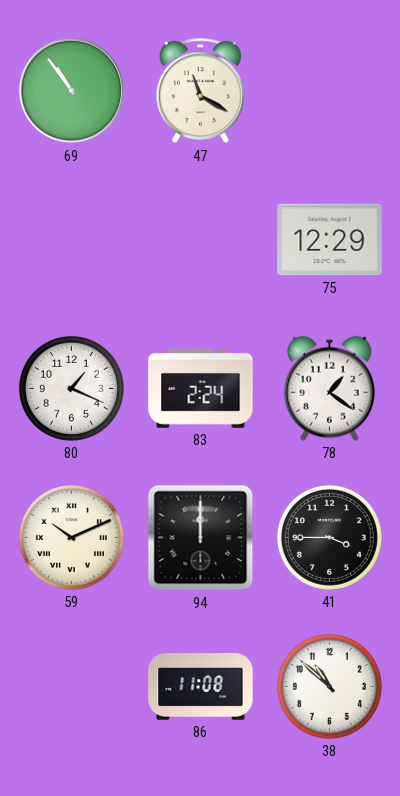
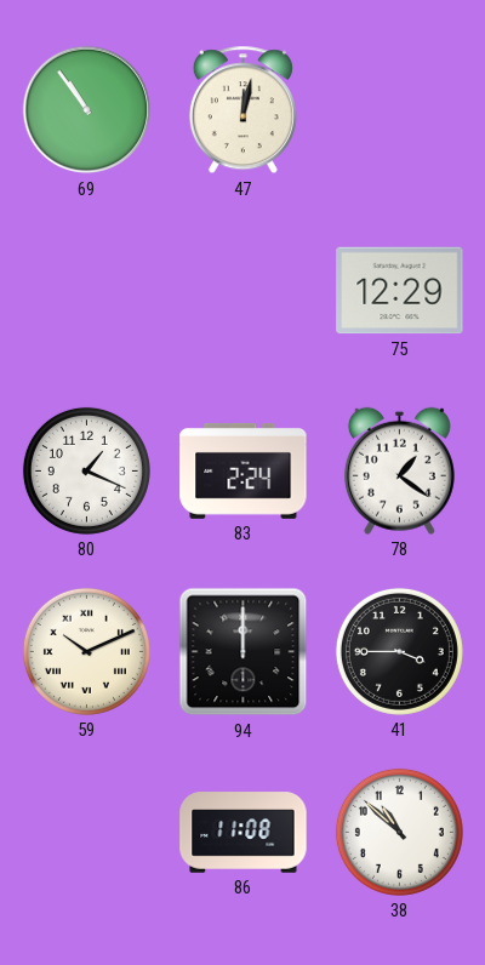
47: 11:20 -> 12:02 (242, 110)
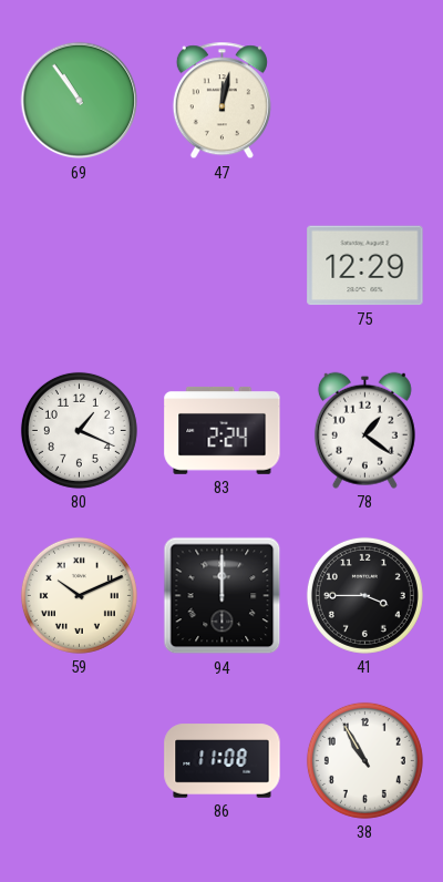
38: 10:52 -> 10:55 (364, 760)
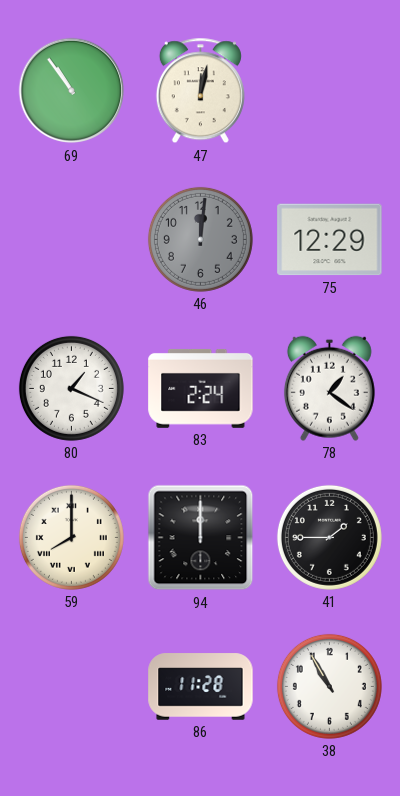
46: none -> 12:01 (200, 239)
59: 10:11 -> 8:00 (71, 537)
41: 3:45 -> 1:45 (329, 537)
86: 11:08 -> 11:28 (201, 687)
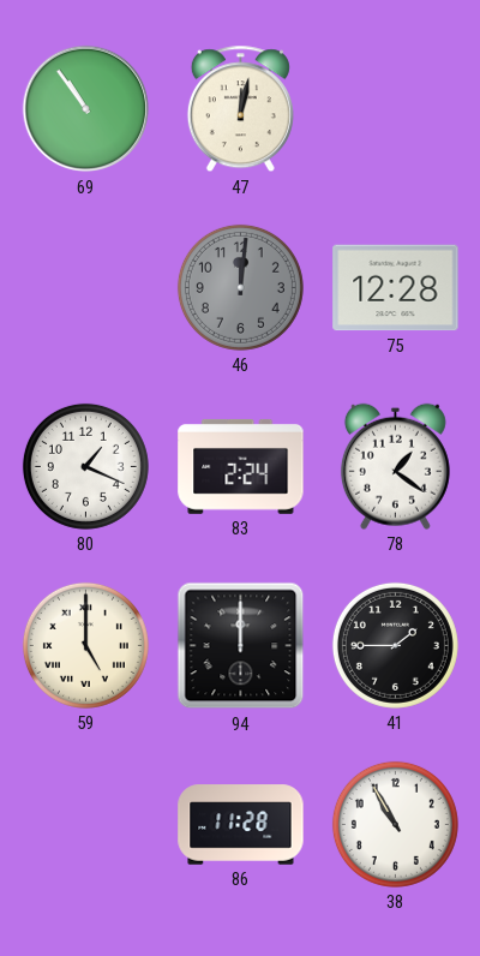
75: 12:29 -> 12:28 (396, 288)
59: 8:00 -> 5:00 (85, 645)
